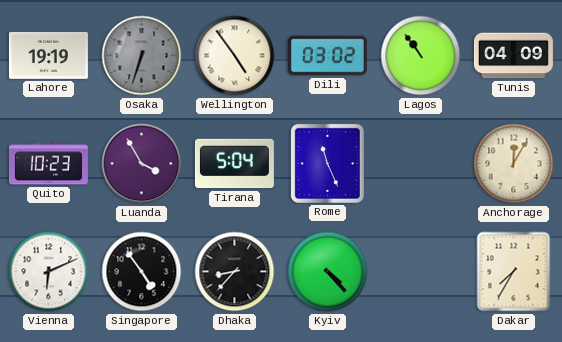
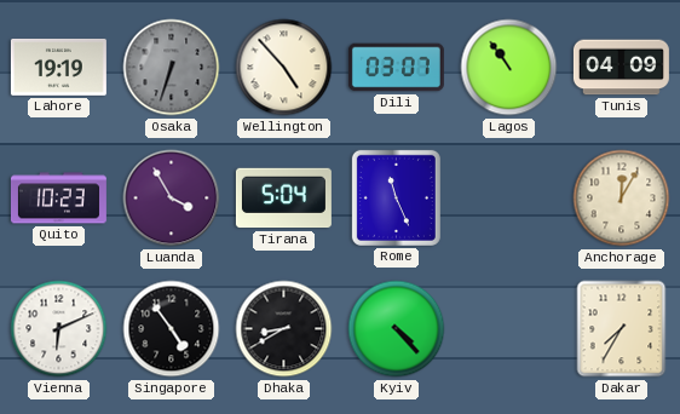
Wellington: 4:54 -> 4:53 (284, 68)
Dili: 03:02 -> 03:07 (396, 68)
Dhaka: 8:37 -> 8:40 (284, 329)
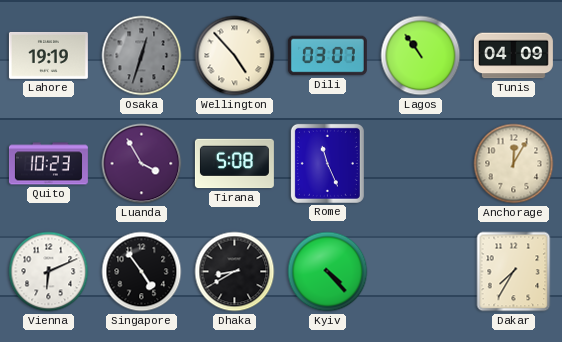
Osaka: 6:33 -> 12:33 (142, 56)
Tirana: 5:04 -> 5:08 (234, 164)
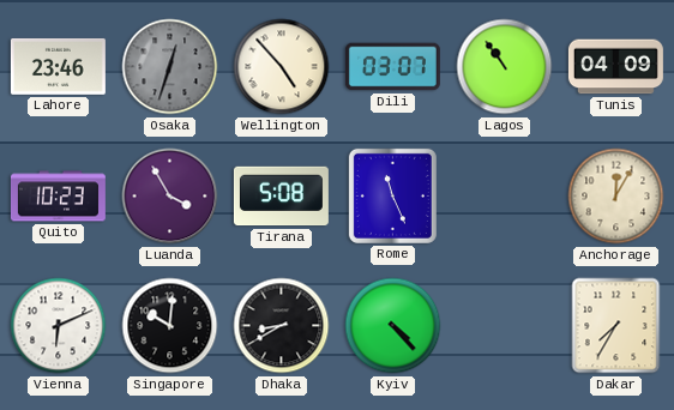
Lahore: 19:19 -> 23:46 (58, 67)
Singapore: 4:54 -> 10:01 (170, 326)
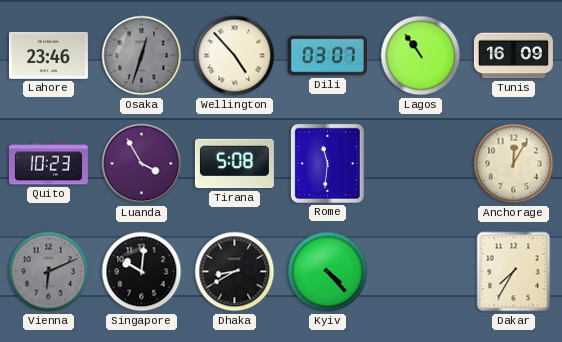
Tunis: 04:09 -> 16:09 (513, 56)
Rome: 11:26 -> 11:31 (327, 163)
Vienna dial: white -> grey (49, 272)
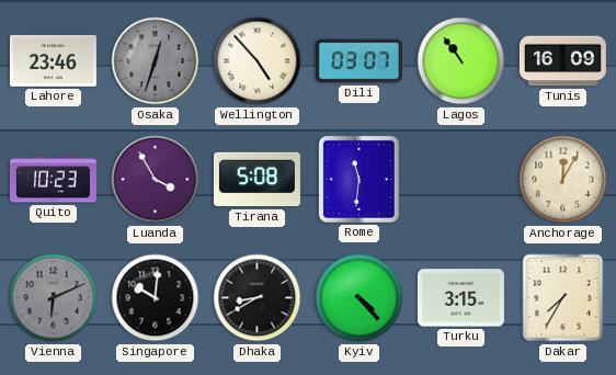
Turku: none -> 3:15 (460, 298)
